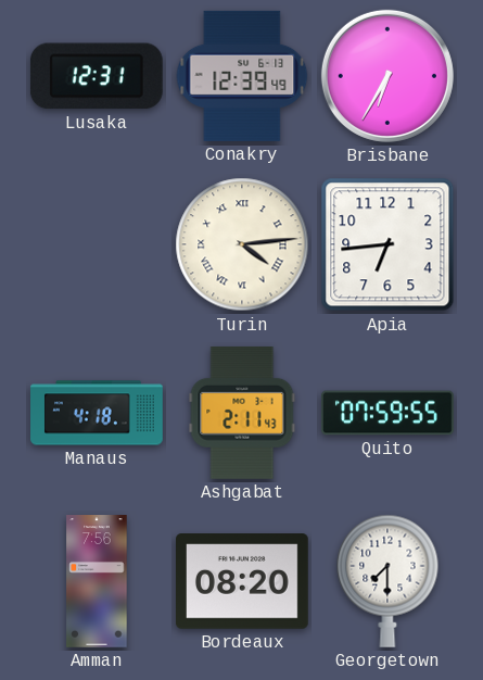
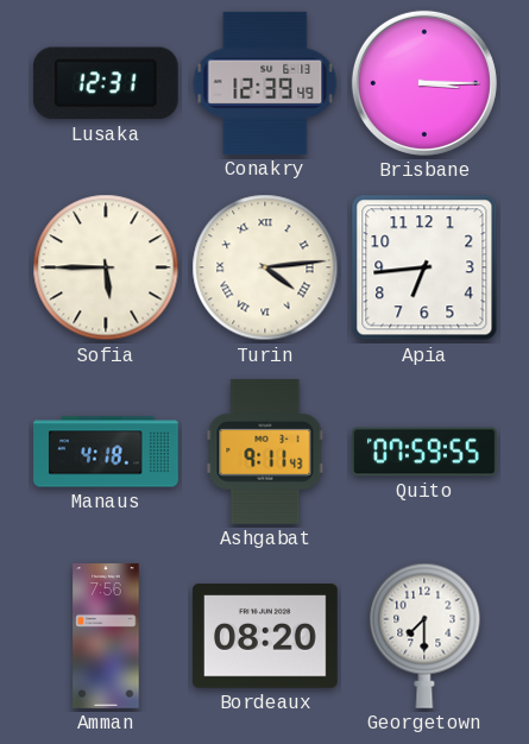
Brisbane: 6:35 -> 3:15 (424, 83)
Sofia: none -> 5:45 (106, 267)
Ashgabat: 2:11 -> 9:11 (265, 452)
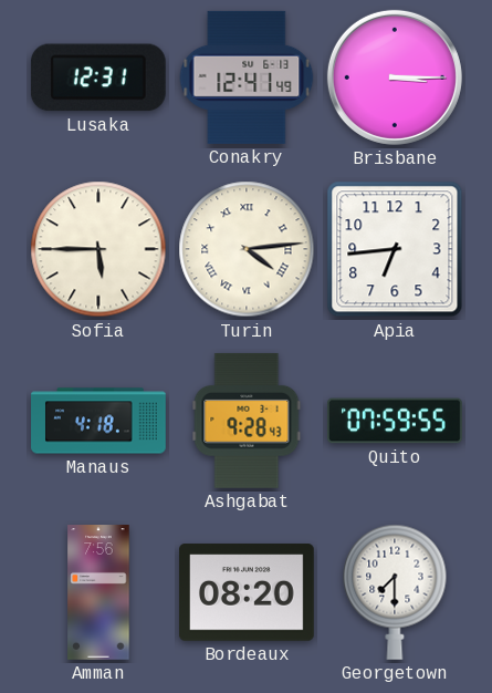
Conakry: 12:39 -> 12:41 (247, 77)
Ashgabat: 9:11 -> 9:28 (247, 421)
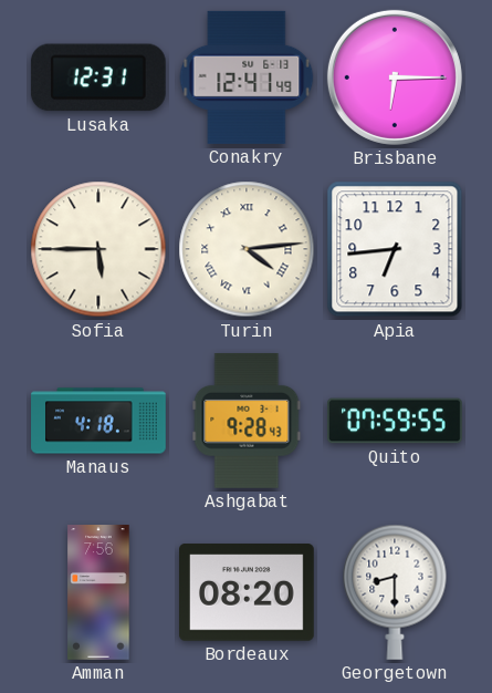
Brisbane: 3:15 -> 6:15 (395, 77)
Georgetown: 7:30 -> 8:30 (395, 592)
